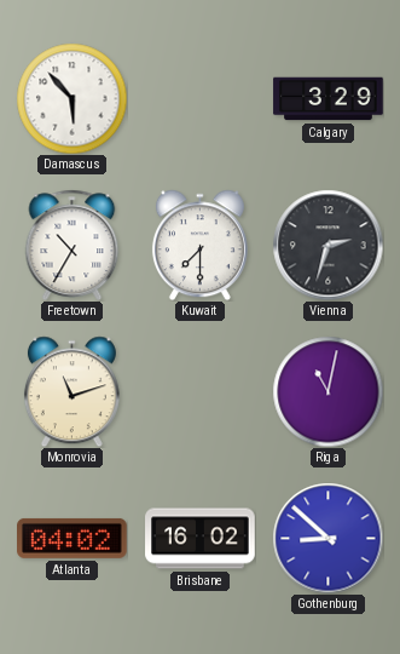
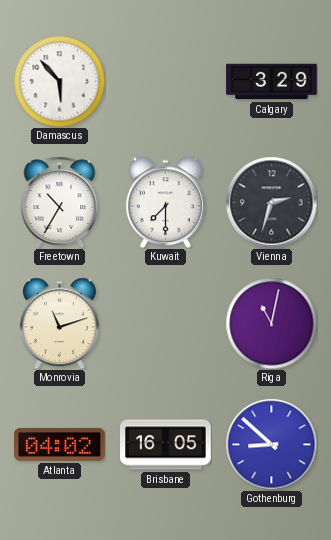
Brisbane: 16:02 -> 16:05 (166, 445)
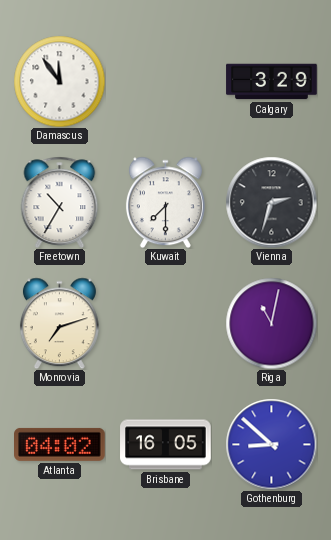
Damascus: 5:53 -> 11:54 (59, 81)
Monrovia: 11:12 -> 7:12 (59, 323)
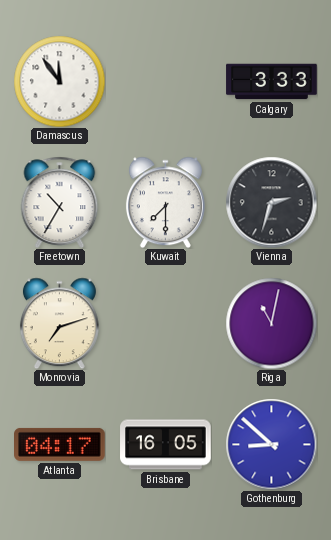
Calgary: 3:29 -> 3:33 (272, 82)
Atlanta: 04:02 -> 04:17 (60, 444)
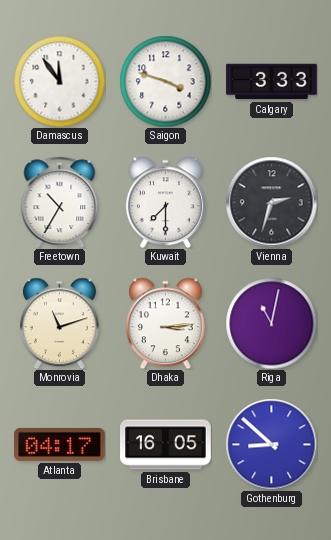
Saigon: none -> 3:48 (165, 81)
Monrovia: 7:12 -> 11:12 (59, 323)
Dhaka: none -> 3:14 (165, 323)
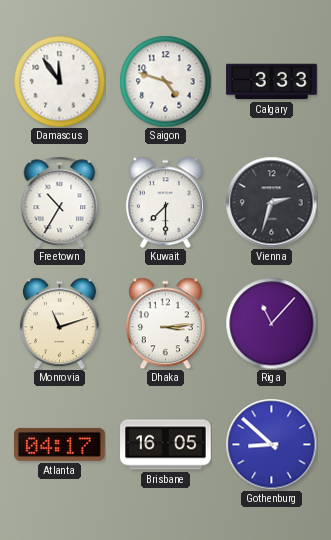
Saigon: 3:48 -> 4:48 (165, 81)
Riga: 11:02 -> 11:07 (271, 323)
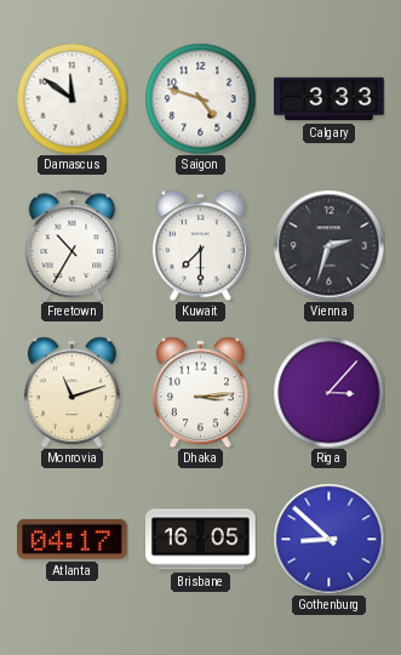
Damascus: 11:54 -> 11:51 (71, 98)
Riga: 11:07 -> 3:07 (328, 392)
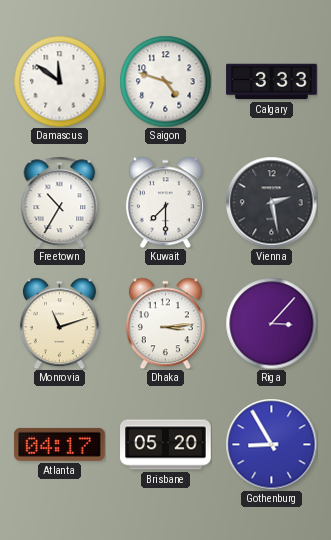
Vienna: 2:33 -> 2:28 (271, 202)
Brisbane: 16:05 -> 05:20 (166, 445)
Gothenburg: 8:52 -> 8:55 (271, 444)
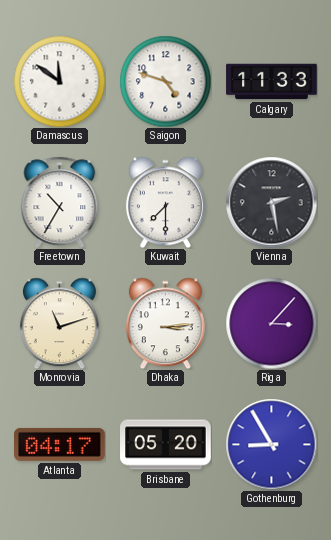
Calgary: 3:33 -> 11:33 (272, 82)
